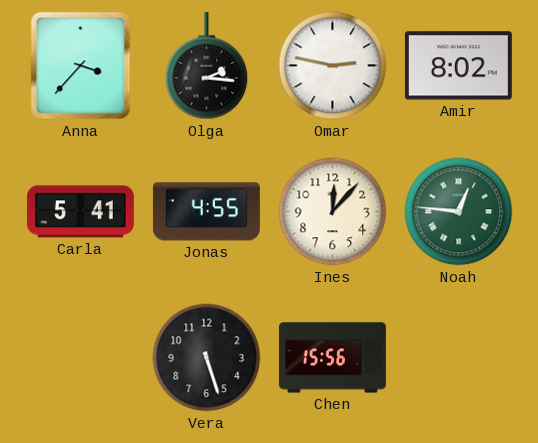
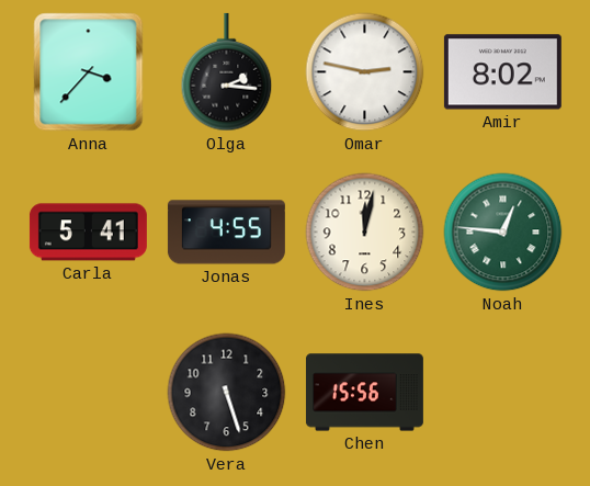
Ines: 12:07 -> 12:02 (365, 233)
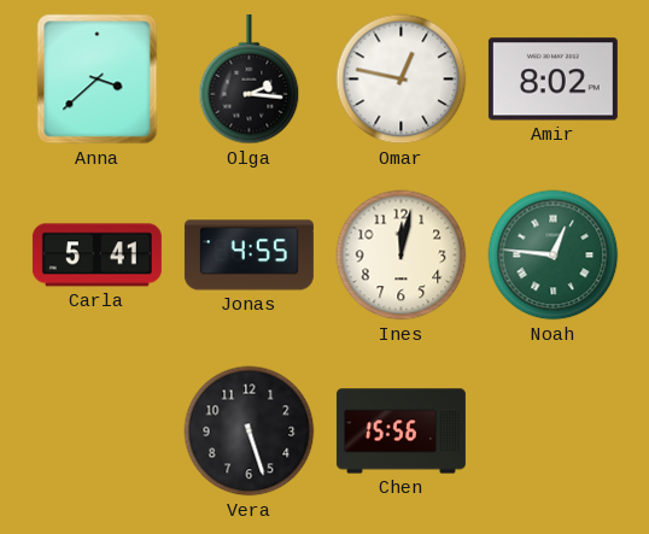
Anna: 3:37 -> 3:38 (98, 80)
Omar: 2:47 -> 12:47 (402, 80)
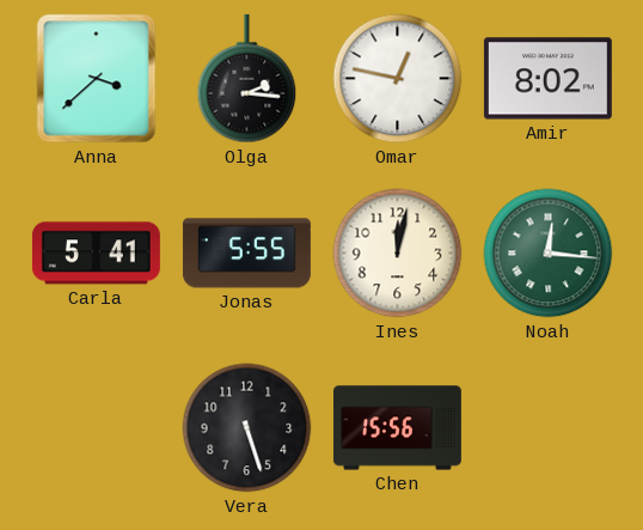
Jonas: 4:55 -> 5:55 (246, 254)
Noah: 12:46 -> 12:16 (549, 254)
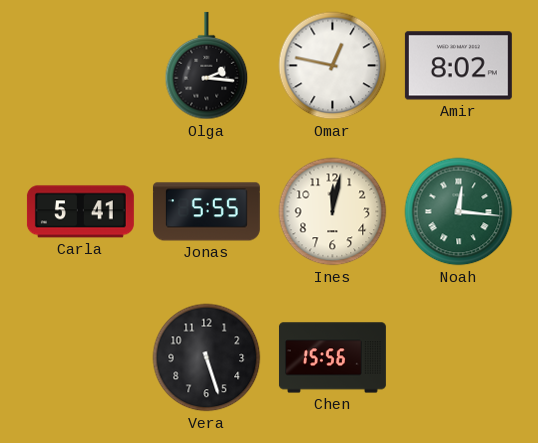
Anna: 3:38 -> none (97, 79)
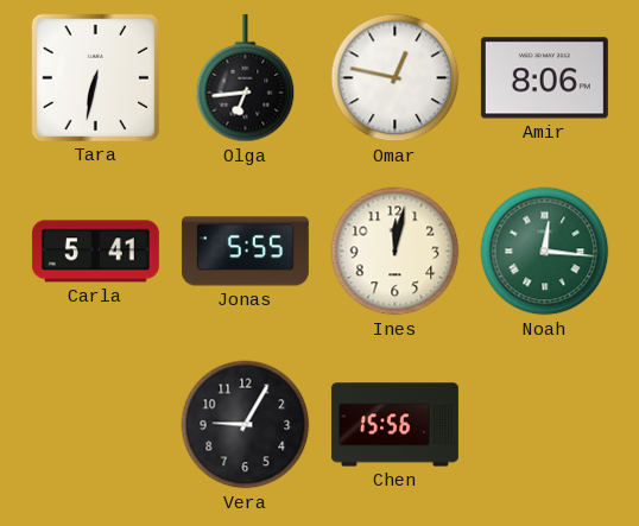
Tara: none -> 6:32 (95, 77)
Olga: 2:16 -> 6:44 (246, 78)
Amir: 8:02 -> 8:06 (544, 78)
Vera: 5:27 -> 9:05 (246, 425)
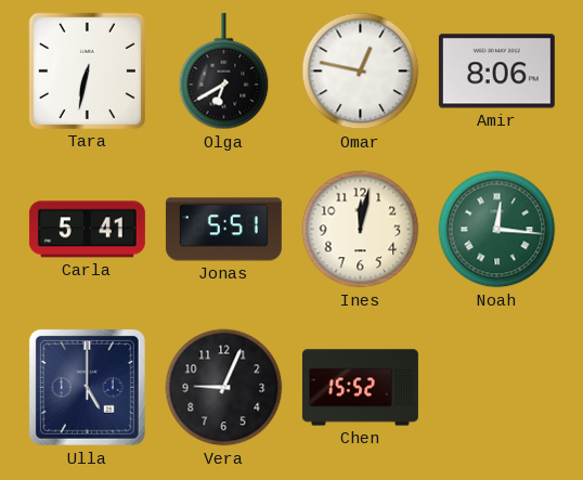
Olga: 6:44 -> 6:40 (224, 72)
Jonas: 5:55 -> 5:51 (223, 230)
Ulla: none -> 5:00 (87, 387)
Vera: 9:05 -> 9:04 (224, 388)
Chen: 15:56 -> 15:52 (360, 388)
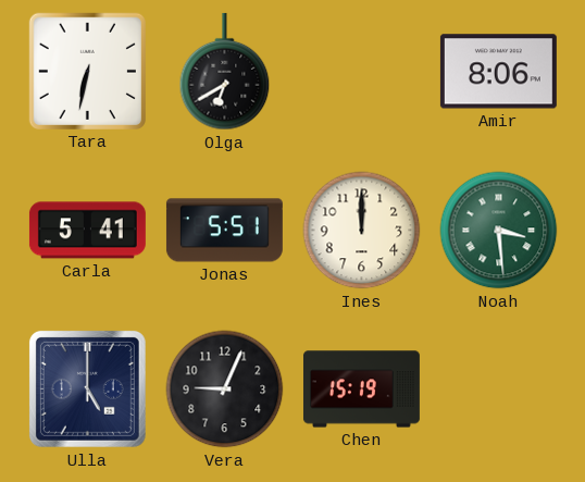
Omar: 12:47 -> none (361, 72)
Ines: 12:02 -> 12:00 (362, 231)
Noah: 12:16 -> 3:29 (499, 231)
Chen: 15:52 -> 15:19 (361, 390)
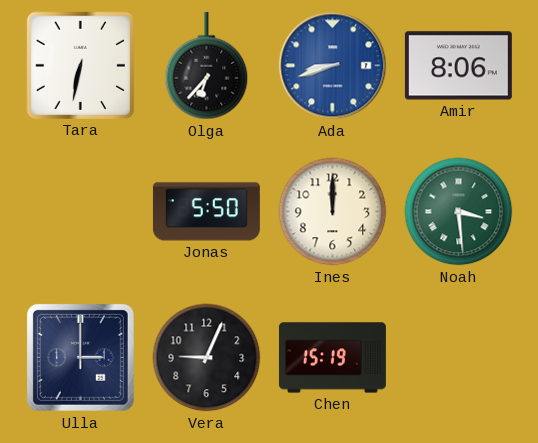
Olga: 6:40 -> 6:37 (207, 66)
Ada: none -> 8:42 (333, 66)
Carla: 5:41 -> none (87, 231)
Jonas: 5:51 -> 5:50 (206, 212)
Ulla: 5:00 -> 3:00 (80, 357)
